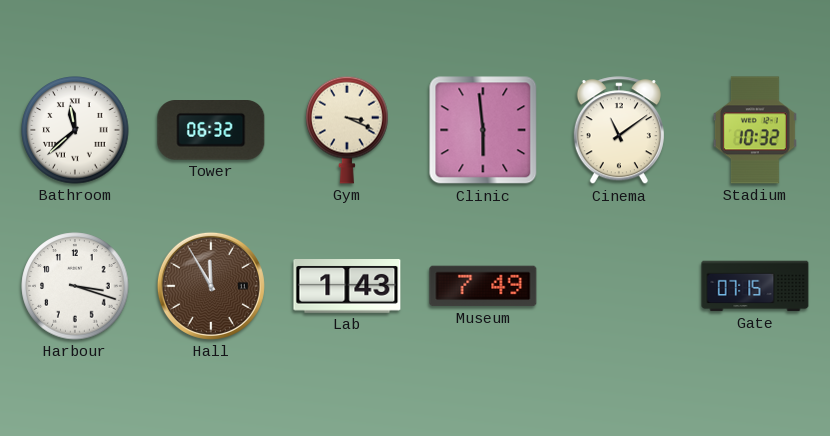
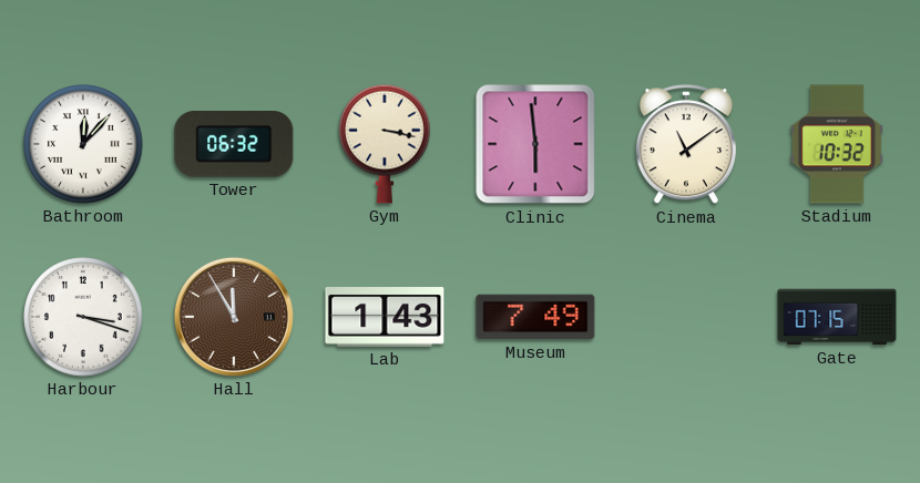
Bathroom: 11:38 -> 12:07 (83, 144)
Gym: 3:19 -> 3:17 (385, 144)
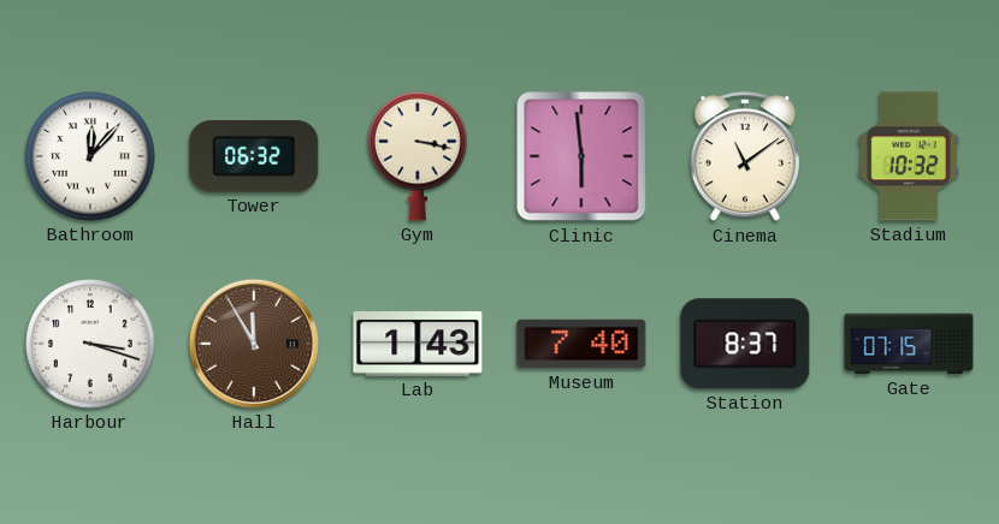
Museum: 7:49 -> 7:40 (581, 344)
Station: none -> 8:37 (745, 344)
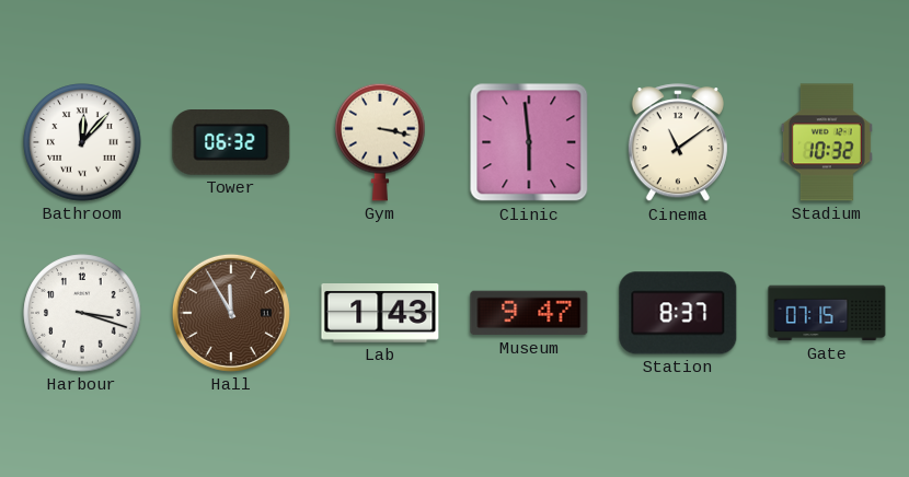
Museum: 7:40 -> 9:47 (529, 313)
